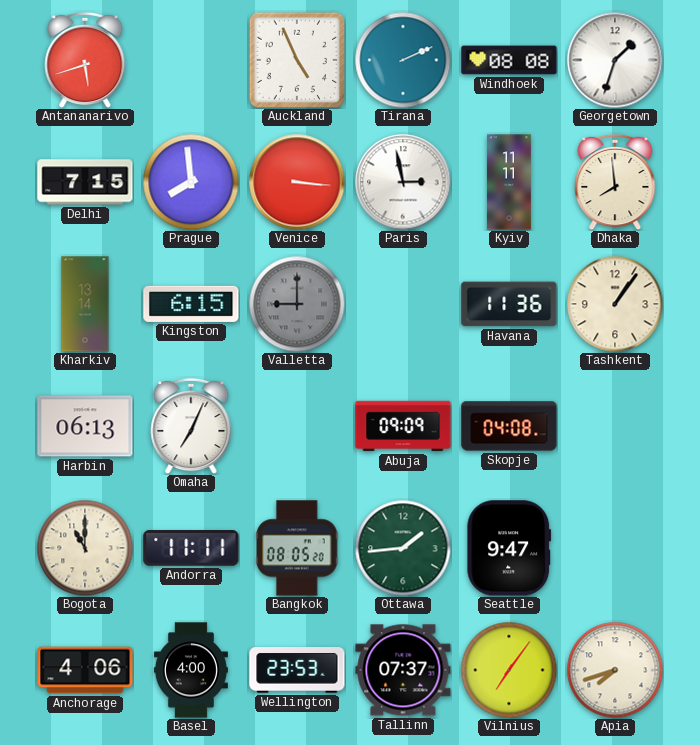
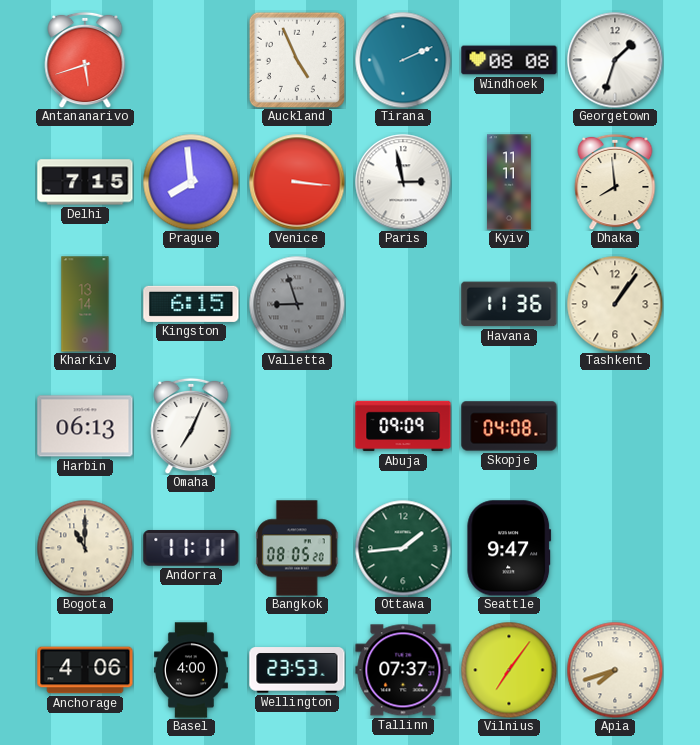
Valletta: 9:00 -> 8:57 (297, 304)
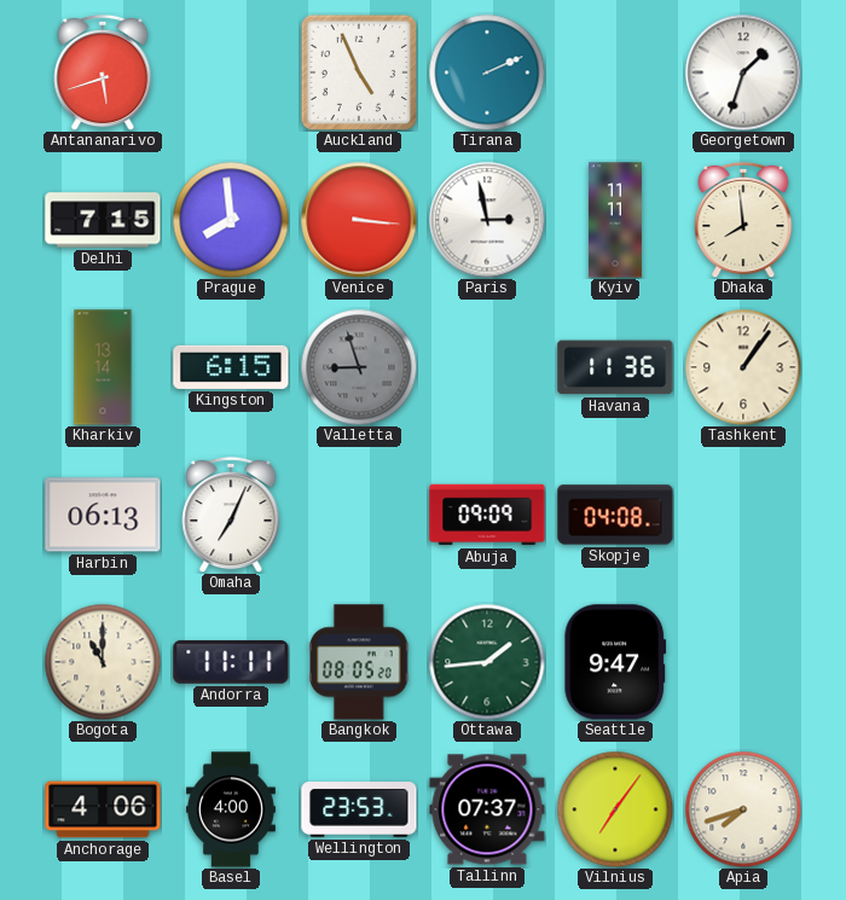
Windhoek: 08:08 -> none (509, 60)
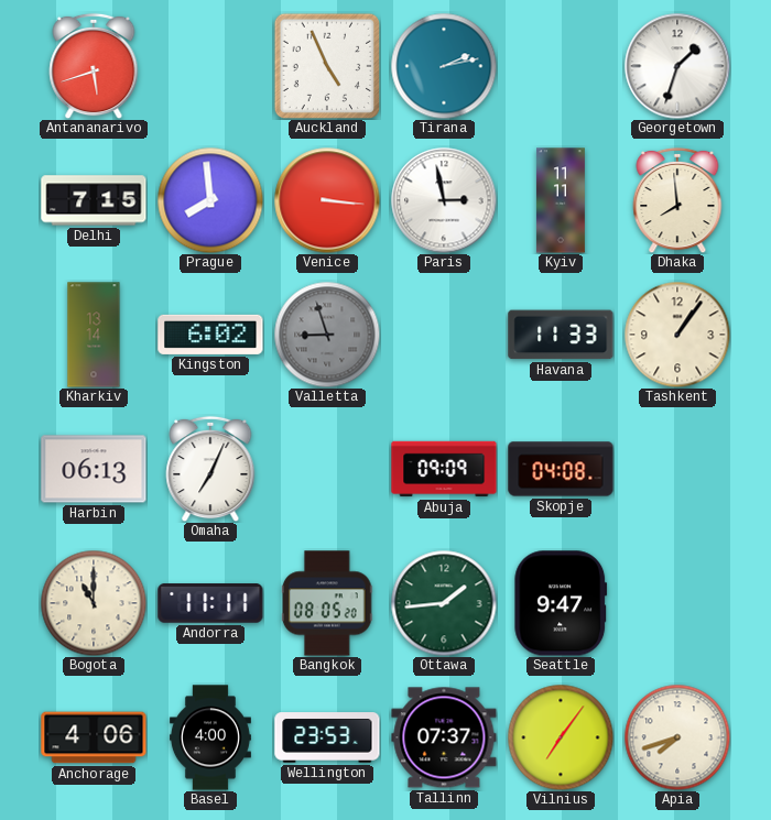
Tirana: 2:11 -> 2:13 (444, 66)
Kingston: 6:15 -> 6:02 (210, 335)
Havana: 11:36 -> 11:33 (561, 335)
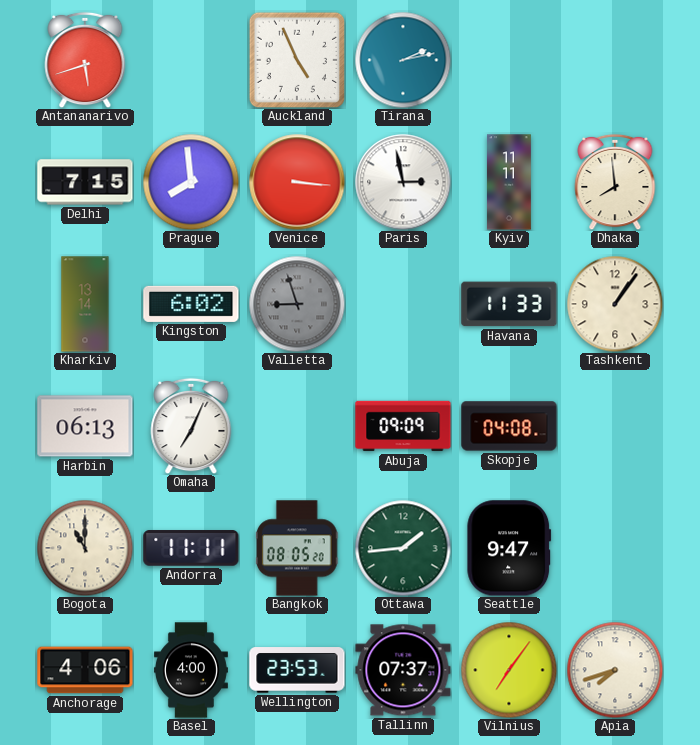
Georgetown: 1:33 -> none (677, 66)
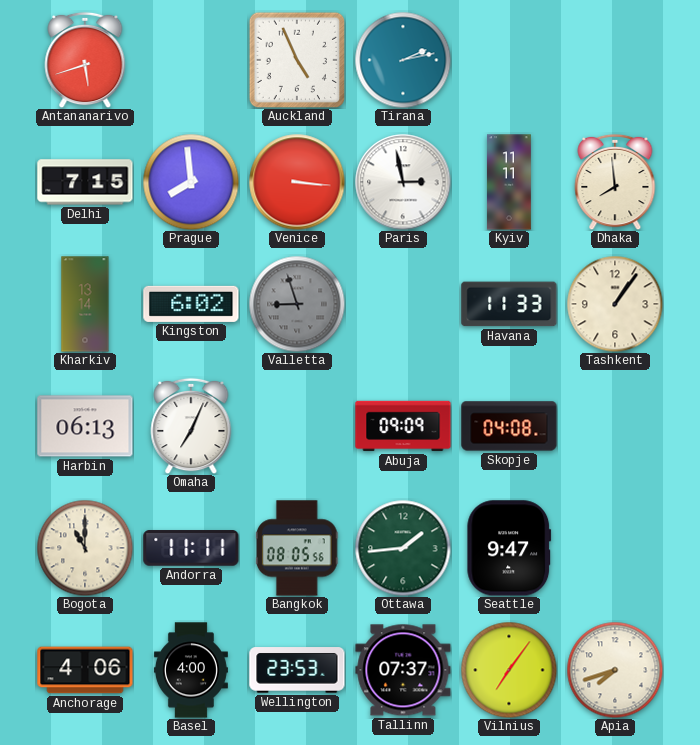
Bangkok: 08:05:20 -> 08:05:56 (297, 548)
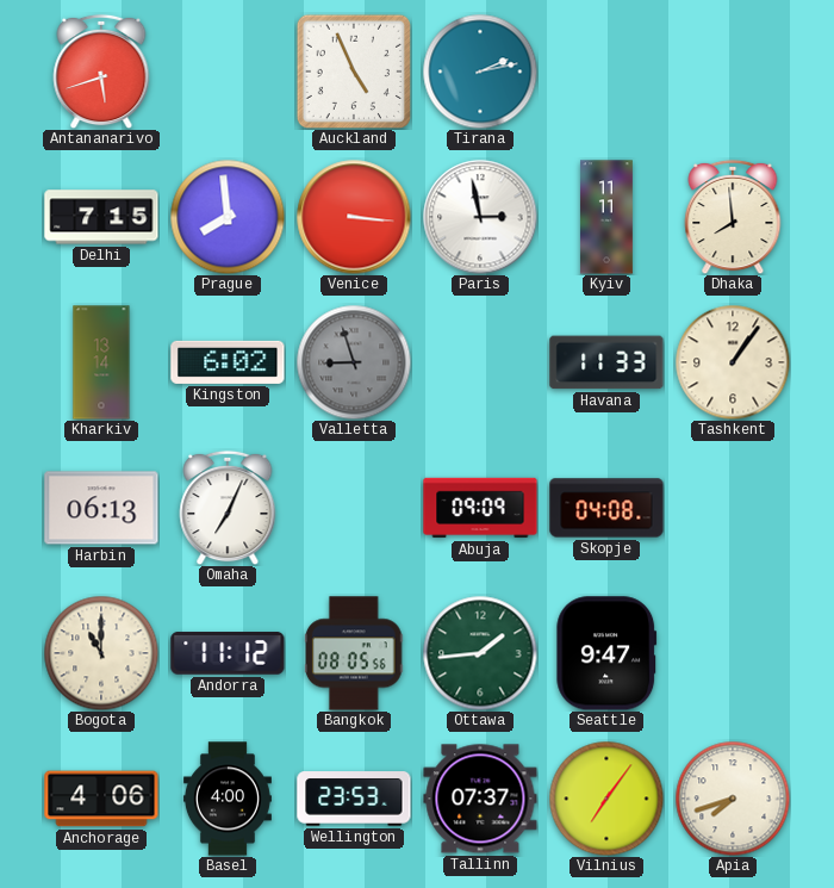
Andorra: 11:11 -> 11:12 (228, 653)
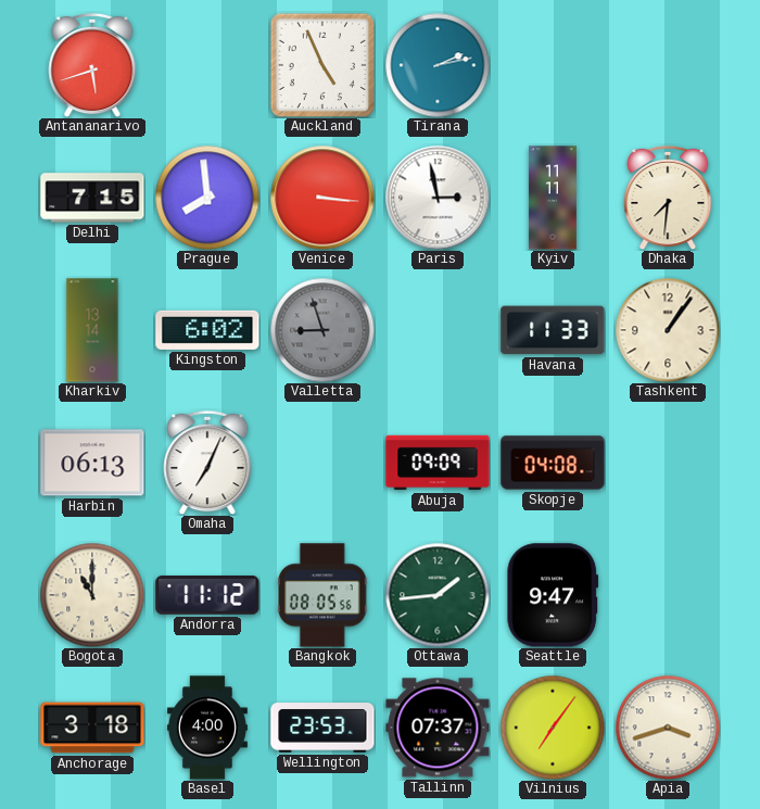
Dhaka: 7:59 -> 7:31 (668, 198)
Anchorage: 4:06 -> 3:18 (92, 728)
Apia: 7:42 -> 3:42 (668, 728)
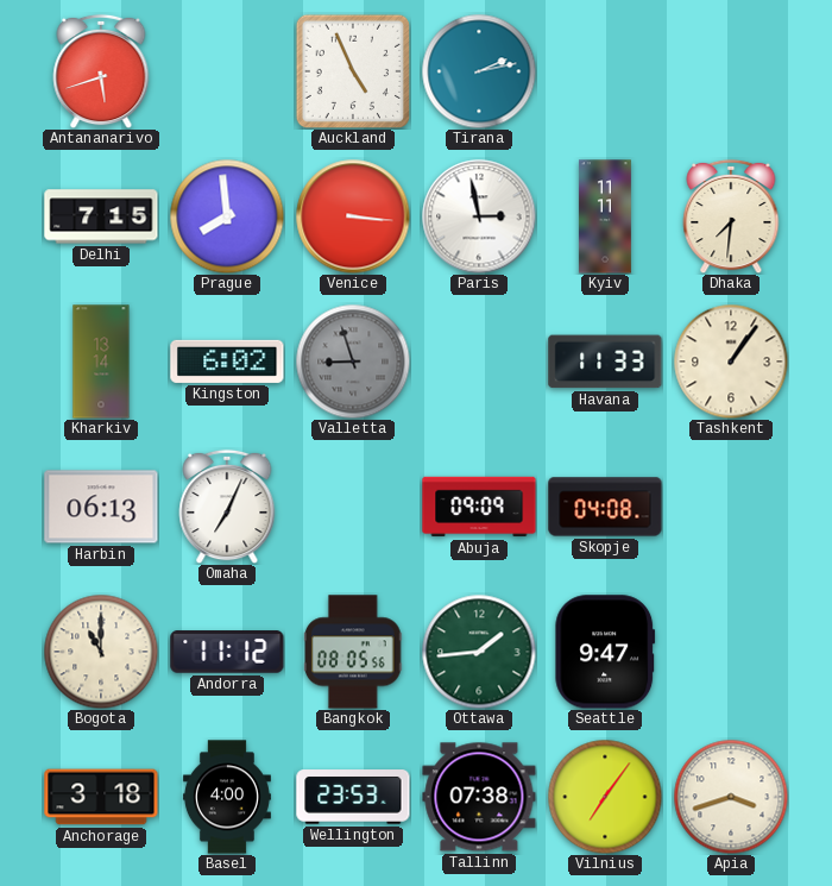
Tallinn: 07:37 -> 07:38 (479, 797)
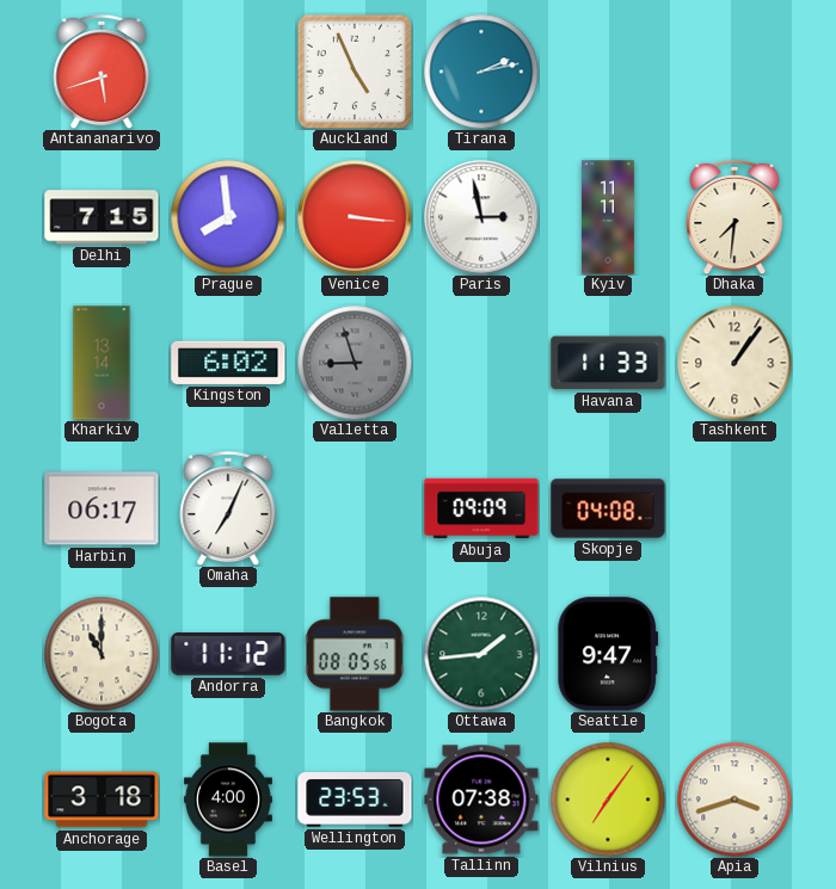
Harbin: 06:13 -> 06:17 (102, 508)
